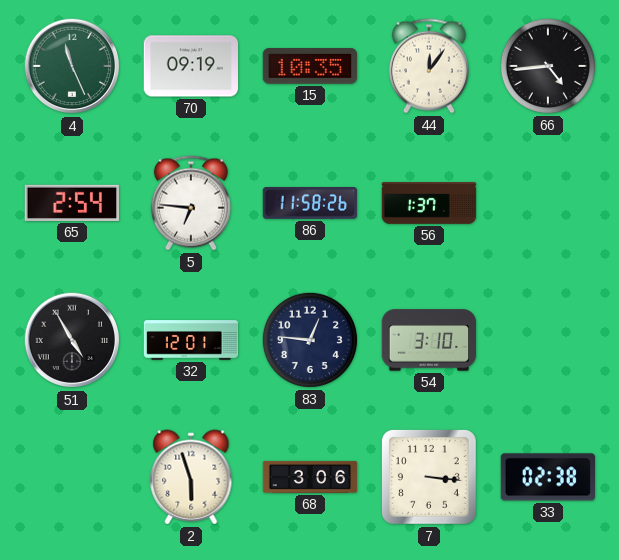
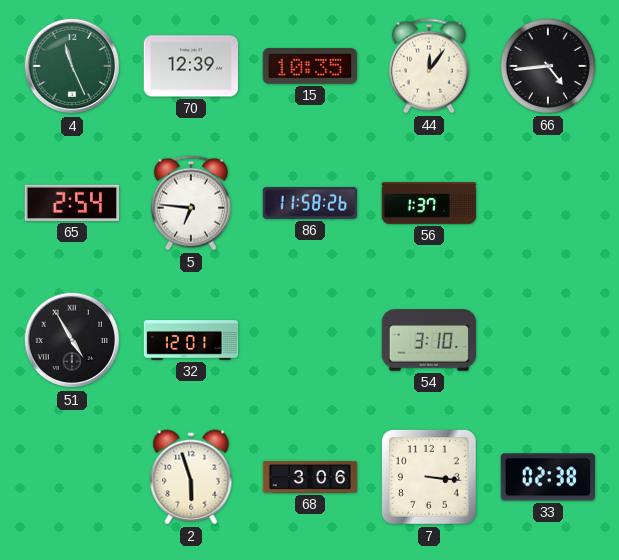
70: 09:19 -> 12:39 (191, 66)
83: 12:46 -> none (310, 340)
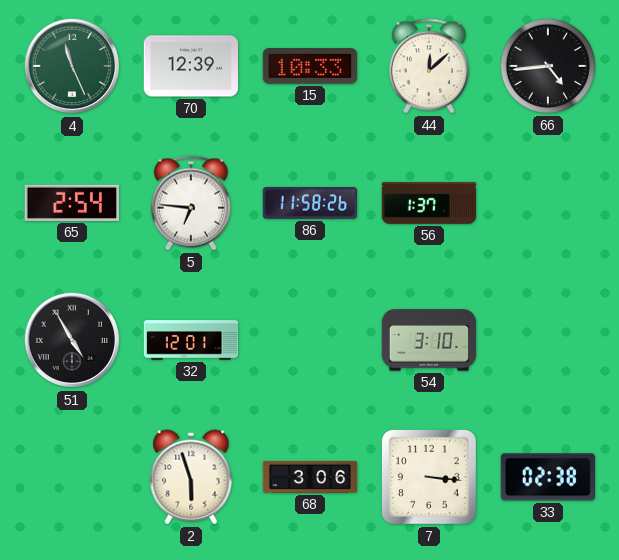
15: 10:35 -> 10:33 (310, 66)
44: 12:06 -> 12:08 (429, 66)
